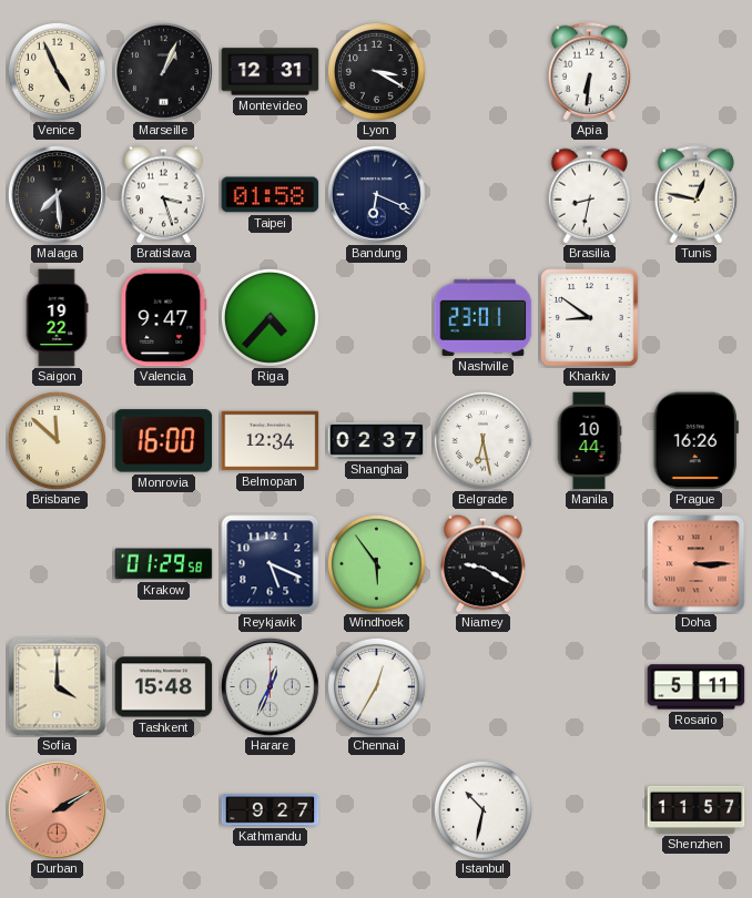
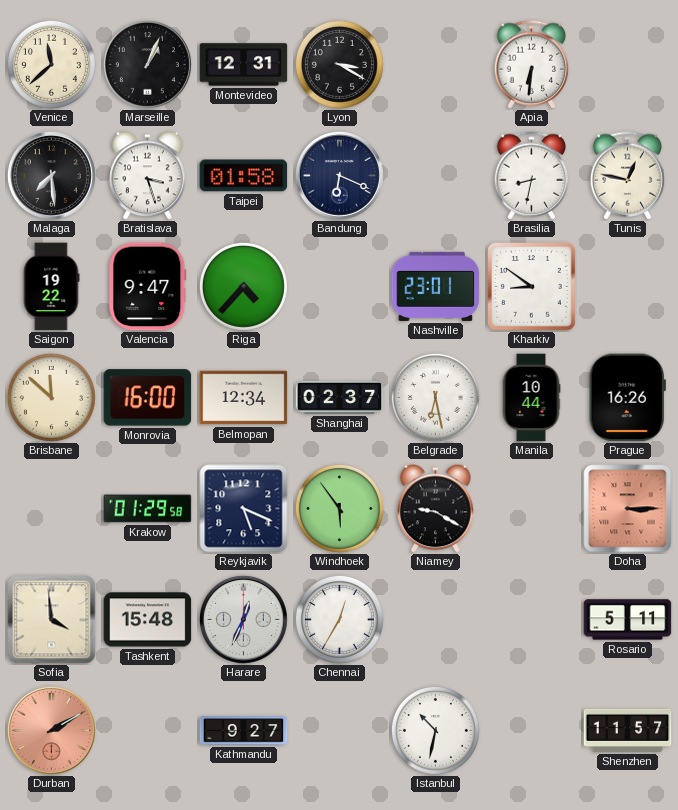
Venice: 4:56 -> 11:38 (51, 64)
Sofia: 4:00 -> 3:59 (52, 620)
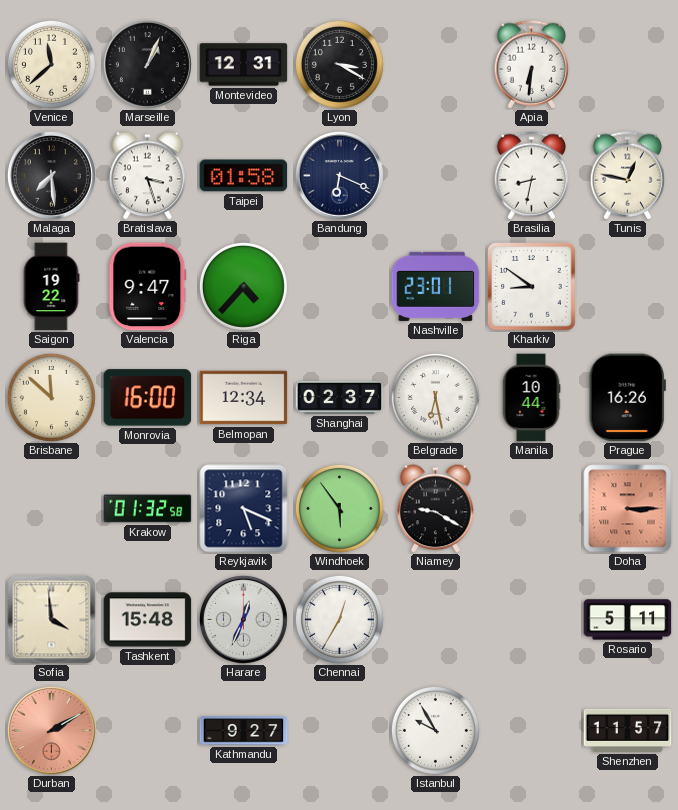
Krakow: 01:29 -> 01:32 (148, 509)
Istanbul: 10:32 -> 9:55 (435, 730)
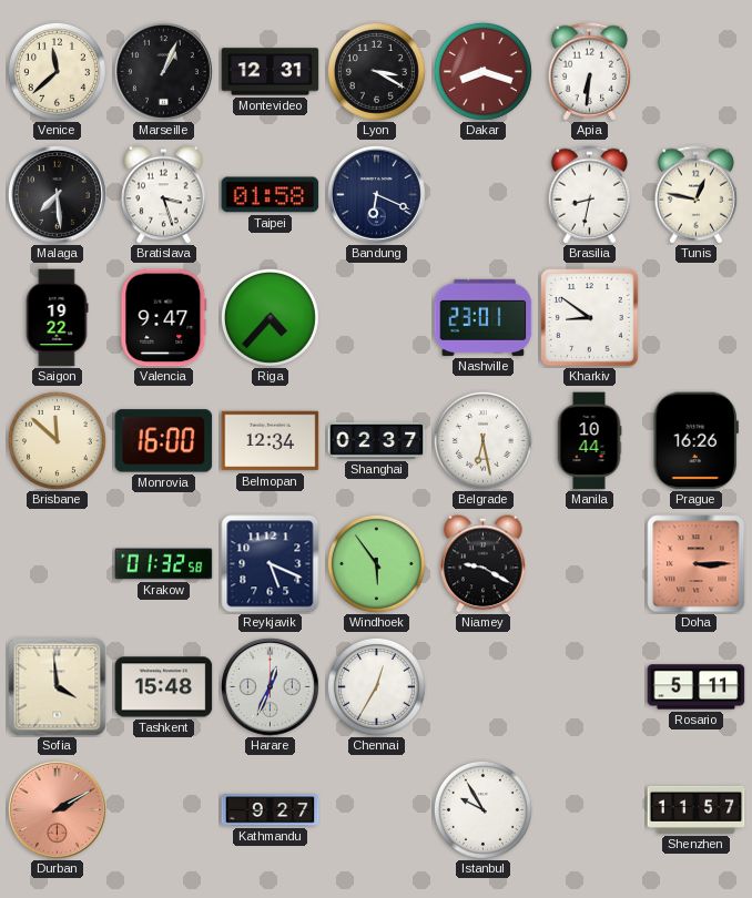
Dakar: none -> 8:18 (482, 71)
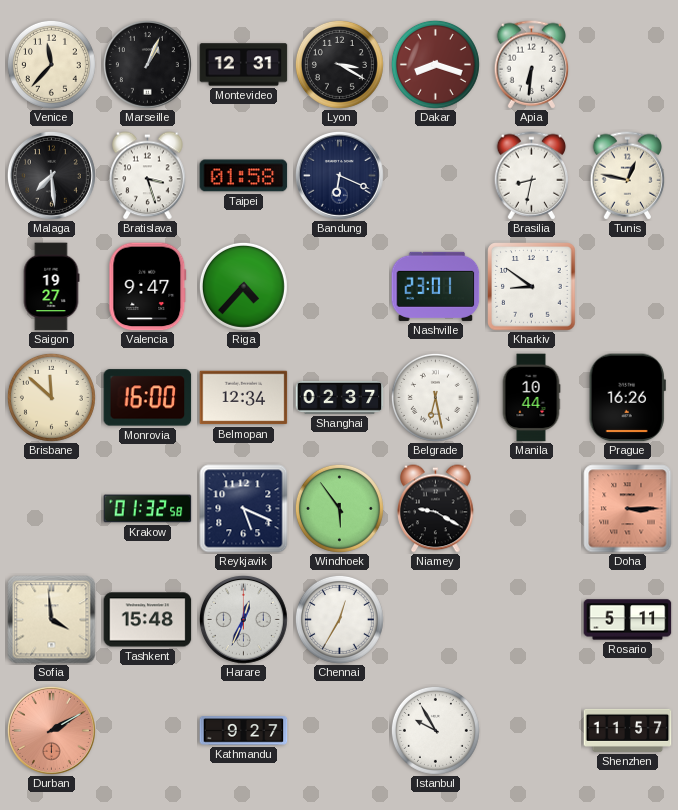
Venice: 11:38 -> 11:37 (51, 64)
Saigon: 19:22 -> 19:27 (51, 287)
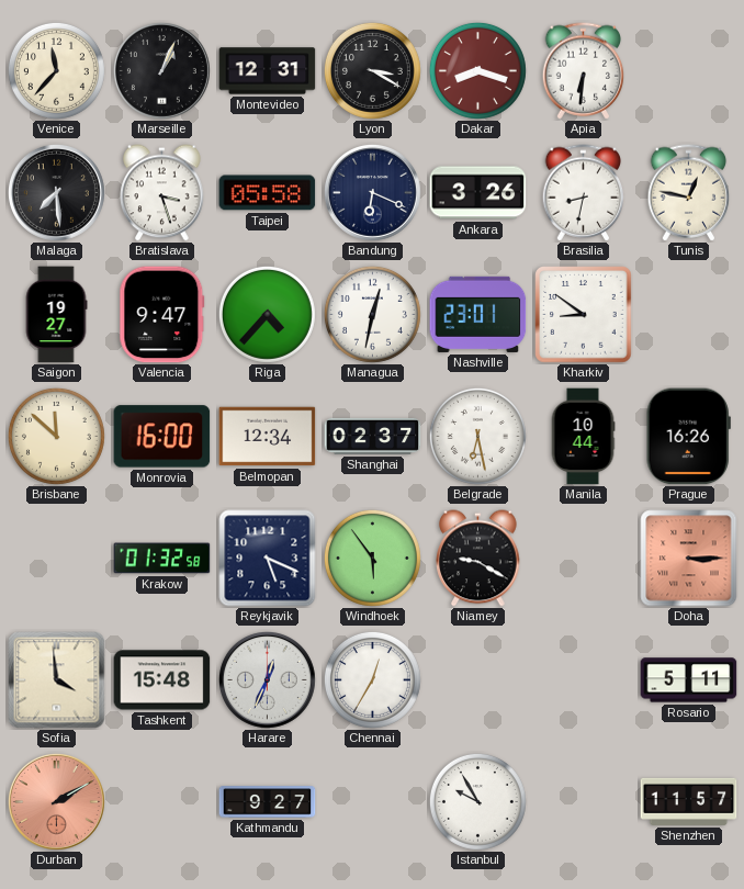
Taipei: 01:58 -> 05:58 (268, 193)
Ankara: none -> 3:26 (478, 193)
Managua: none -> 12:32 (372, 314)
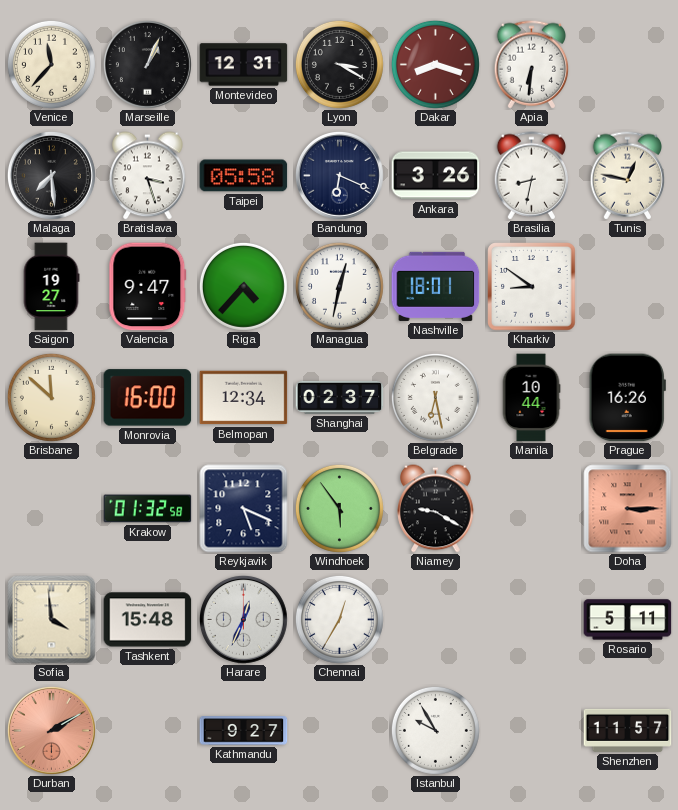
Nashville: 23:01 -> 18:01 (436, 286)
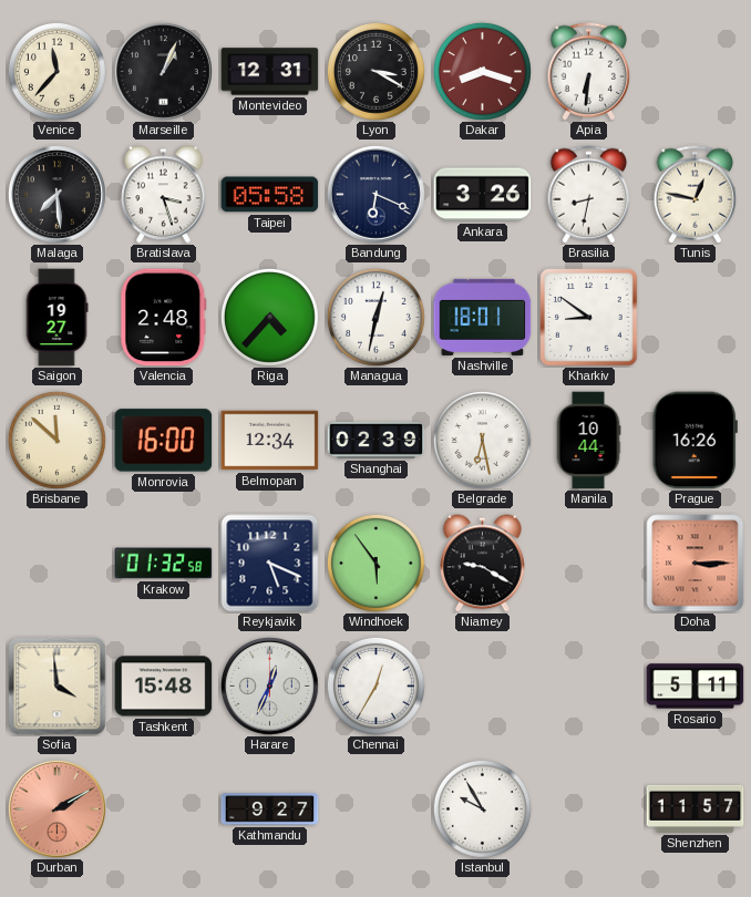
Valencia: 9:47 -> 2:48 (164, 318)
Shanghai: 02:37 -> 02:39 (377, 440)
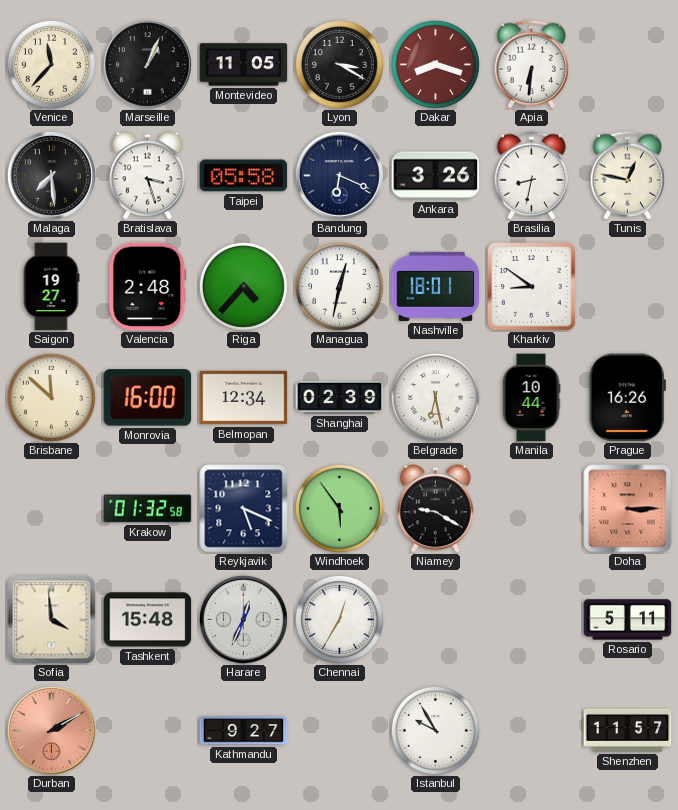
Montevideo: 12:31 -> 11:05 (244, 65)
